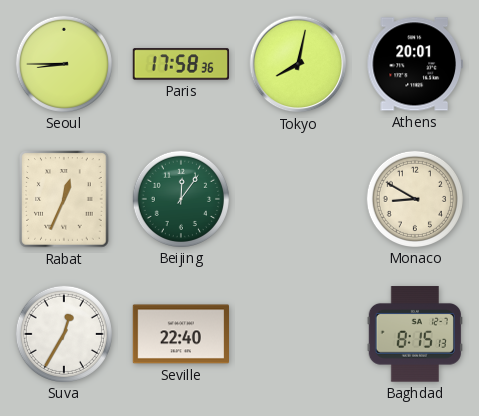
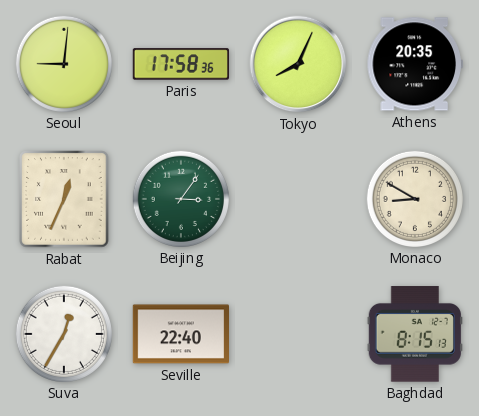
Seoul: 8:45 -> 9:01 (63, 63)
Tokyo: 8:02 -> 8:04 (298, 64)
Athens: 20:01 -> 20:35 (415, 64)
Beijing: 12:06 -> 3:06 (180, 198)
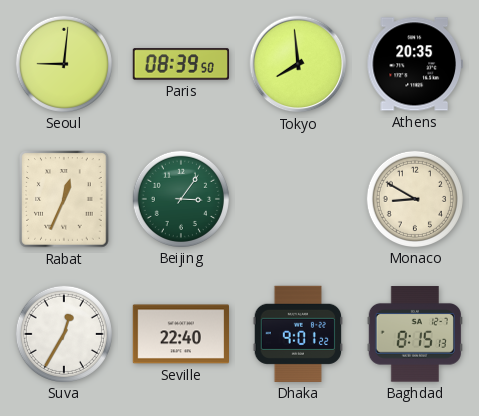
Paris: 17:58 -> 08:39 (180, 64)
Tokyo: 8:04 -> 7:59 (298, 64)
Dhaka: none -> 9:01 (297, 334)
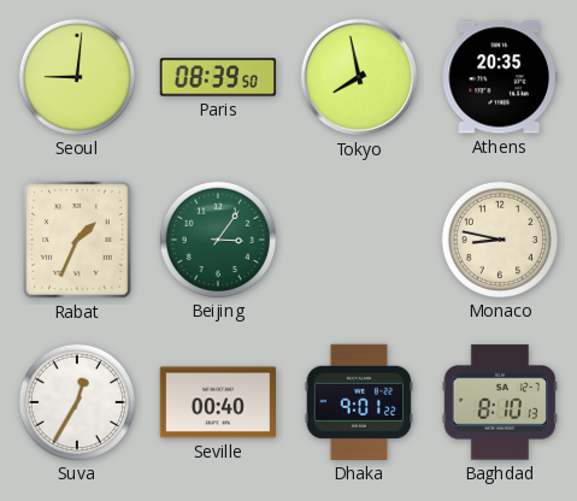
Tokyo: 7:59 -> 7:58 (359, 77)
Rabat: 12:34 -> 1:34 (77, 240)
Monaco: 8:50 -> 8:47 (499, 238)
Seville: 22:40 -> 00:40 (217, 402)
Baghdad: 8:15 -> 8:10 (500, 402)
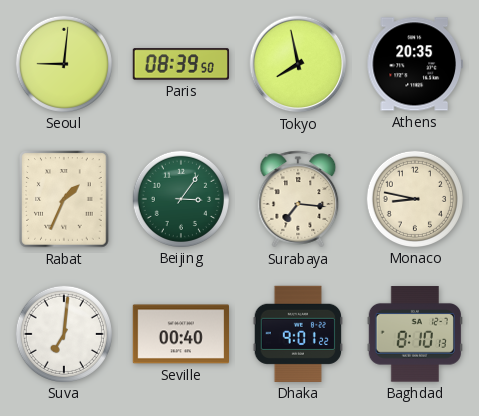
Surabaya: none -> 7:16 (298, 199)
Suva: 12:35 -> 7:01 (63, 333)
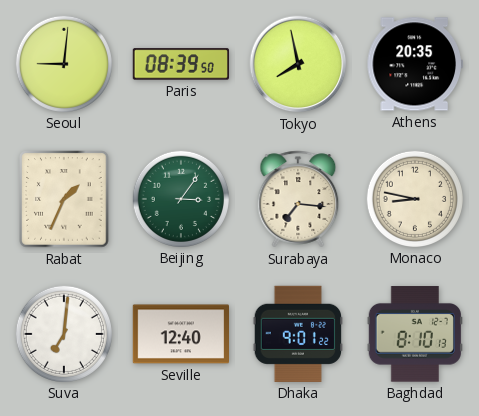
Seville: 00:40 -> 12:40 (180, 334)
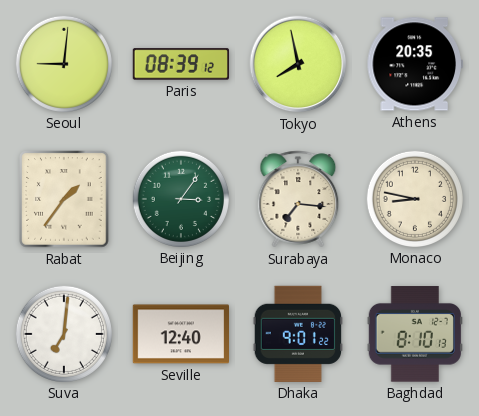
Paris: 08:39:50 -> 08:39:12 (180, 64)
Rabat: 1:34 -> 1:36 (64, 199)
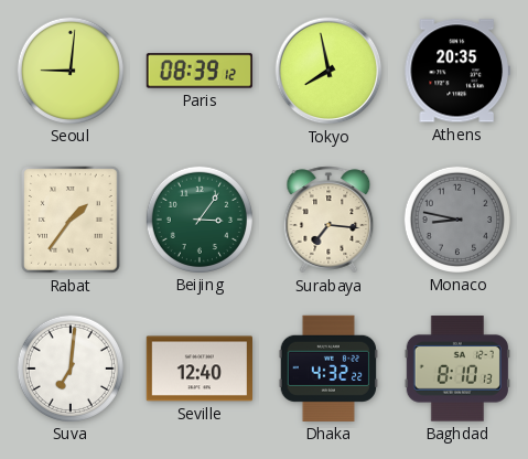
Monaco dial: cream -> grey (456, 218)
Dhaka: 9:01 -> 4:32 (327, 369)
